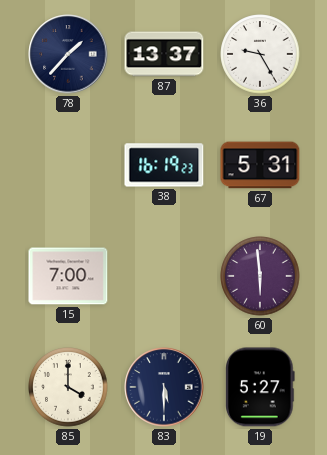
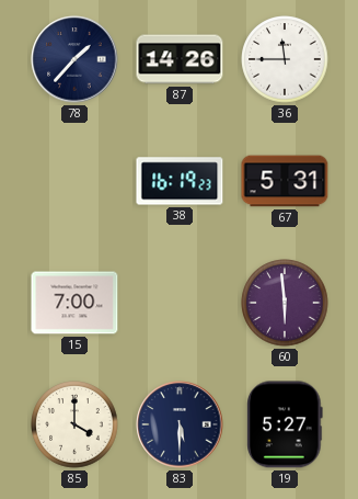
87: 13:37 -> 14:26 (180, 59)
36: 9:25 -> 11:45 (285, 59)
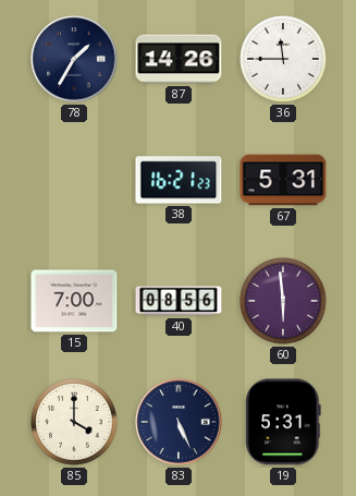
78: 1:37 -> 1:35 (74, 59)
38: 16:19 -> 16:21 (179, 180)
40: none -> 08:56 (179, 301)
83: 5:30 -> 5:26 (179, 422)
19: 5:27 -> 5:31 (284, 422)
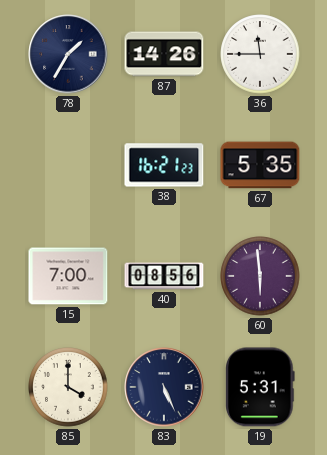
67: 5:31 -> 5:35 (260, 165)
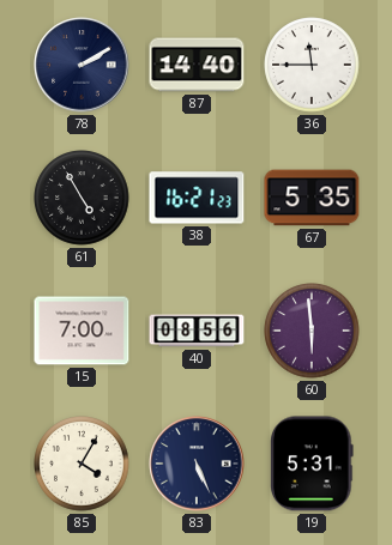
78: 1:35 -> 2:10 (82, 65)
87: 14:26 -> 14:40 (197, 65)
61: none -> 4:55 (82, 198)
85: 4:00 -> 4:05 (82, 464)
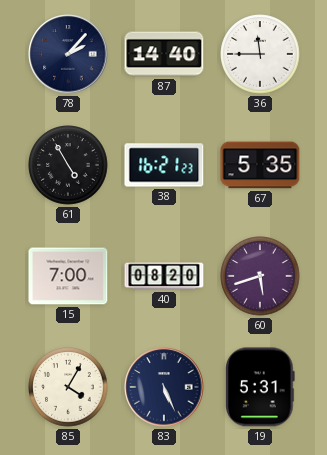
78: 2:10 -> 2:07 (68, 54)
40: 08:56 -> 08:20 (164, 276)
60: 5:59 -> 5:42 (260, 276)
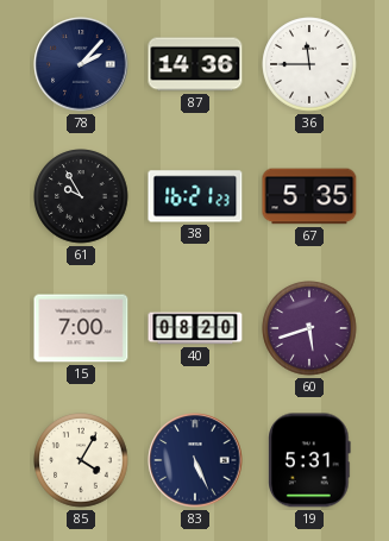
87: 14:40 -> 14:36 (195, 64)
61: 4:55 -> 9:55 (81, 196)
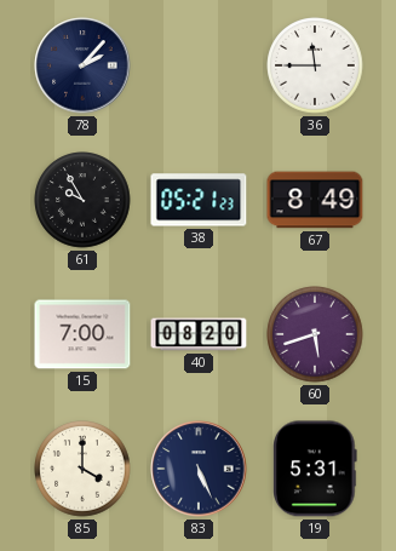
87: 14:36 -> none (195, 64)
38: 16:21 -> 05:21 (199, 200)
67: 5:35 -> 8:49 (315, 200)
85: 4:05 -> 4:00 (82, 469)
